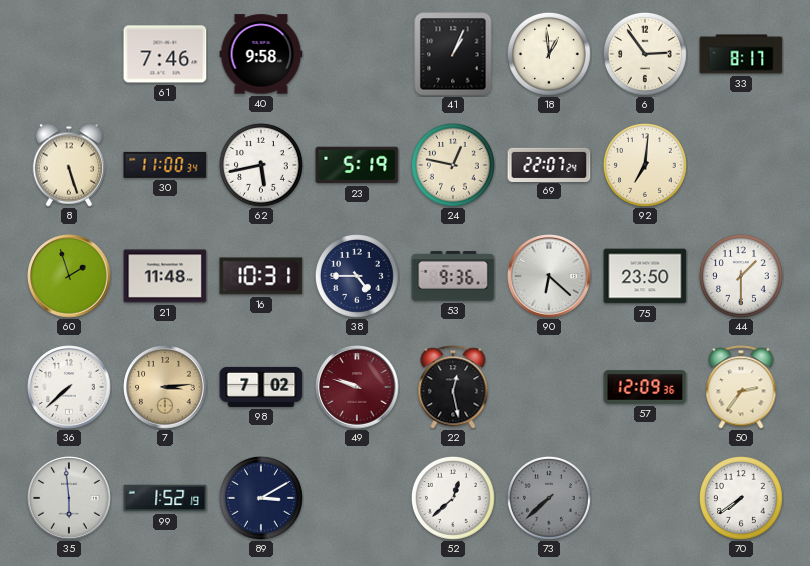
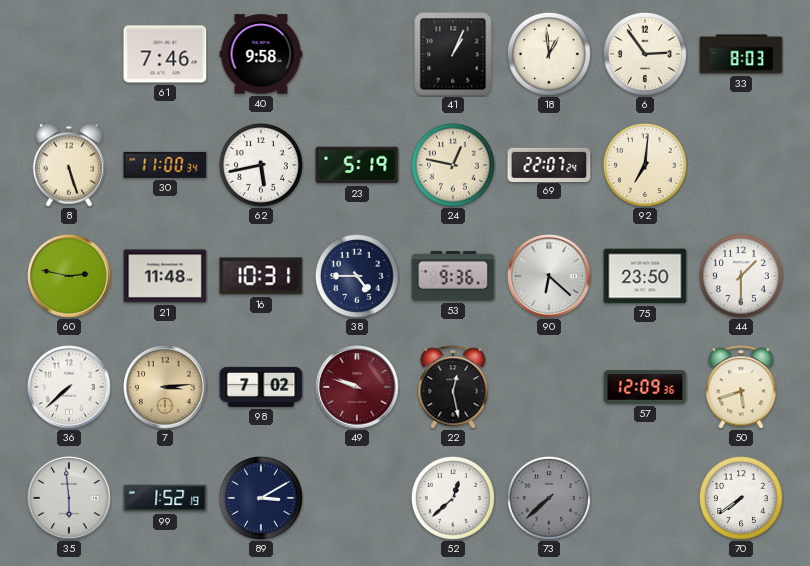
33: 8:17 -> 8:03 (741, 54)
60: 1:57 -> 2:47 (69, 276)
50: 2:36 -> 5:42 (741, 387)
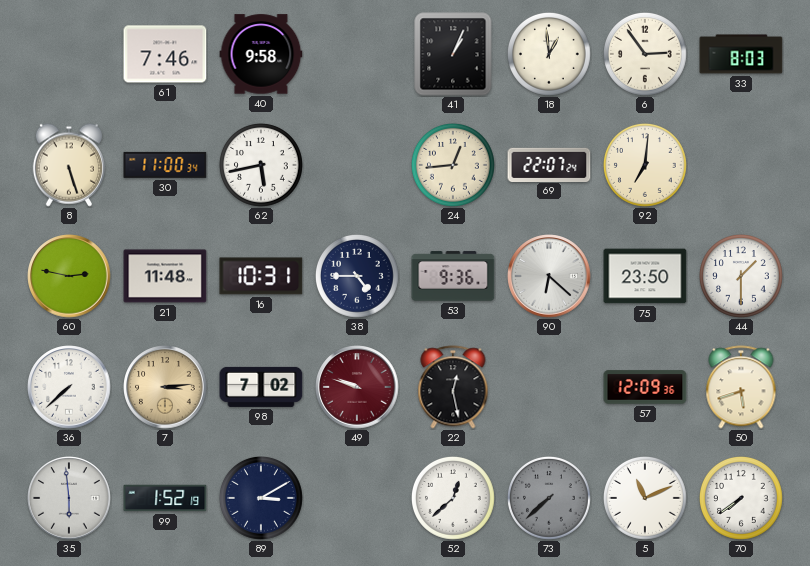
23: 5:19 -> none (357, 165)
24: 12:47 -> 12:44 (454, 166)
5: none -> 11:11 (646, 499)
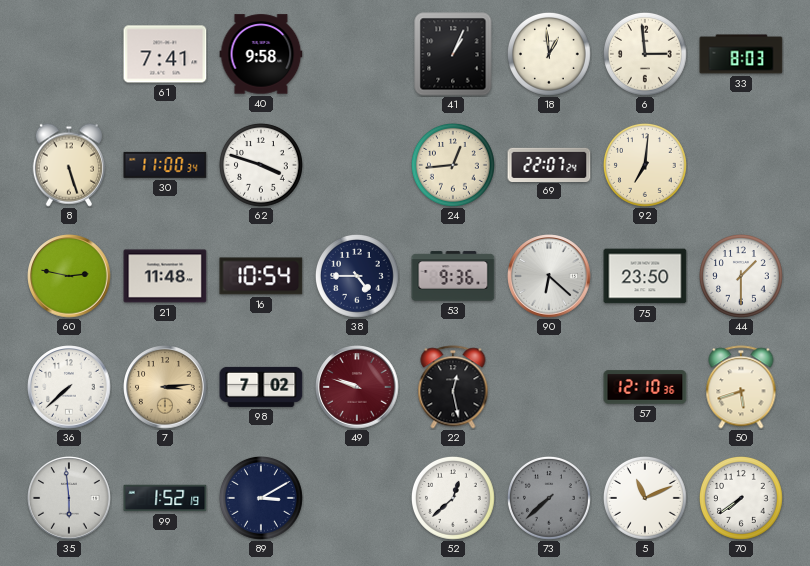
61: 7:46 -> 7:41 (165, 54)
6: 2:54 -> 2:59 (646, 55)
62: 5:43 -> 3:48 (262, 166)
16: 10:31 -> 10:54 (261, 276)
57: 12:09 -> 12:10 (645, 387)
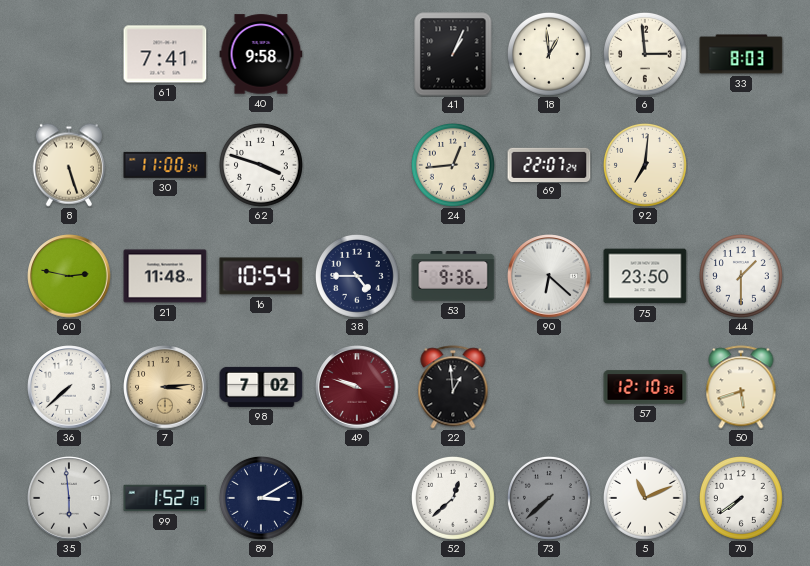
22: 12:28 -> 12:59 (453, 387)
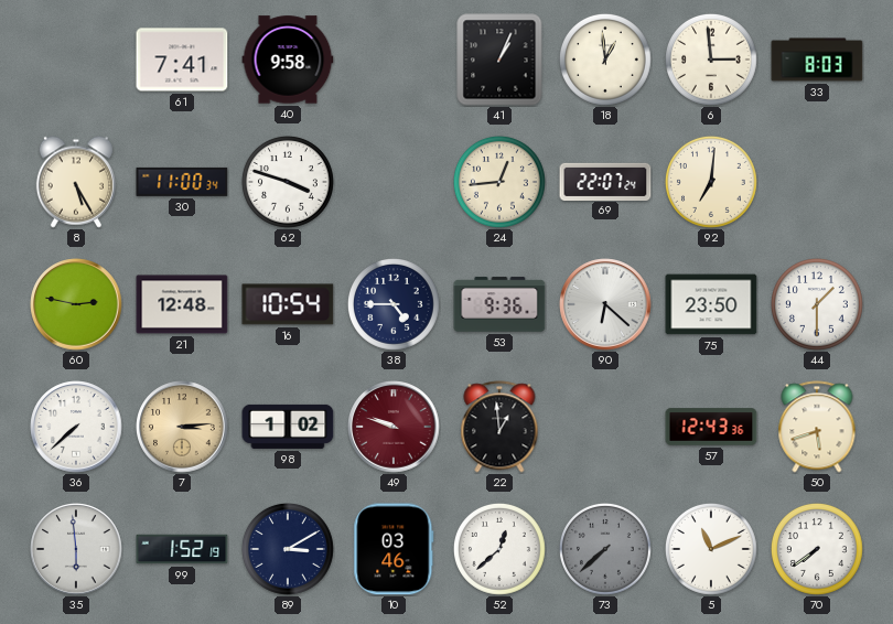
8: 5:27 -> 5:25 (75, 182)
21: 11:48 -> 12:48 (182, 304)
98: 7:02 -> 1:02 (288, 427)
57: 12:10 -> 12:43 (711, 427)
10: none -> 03:46 (394, 549)
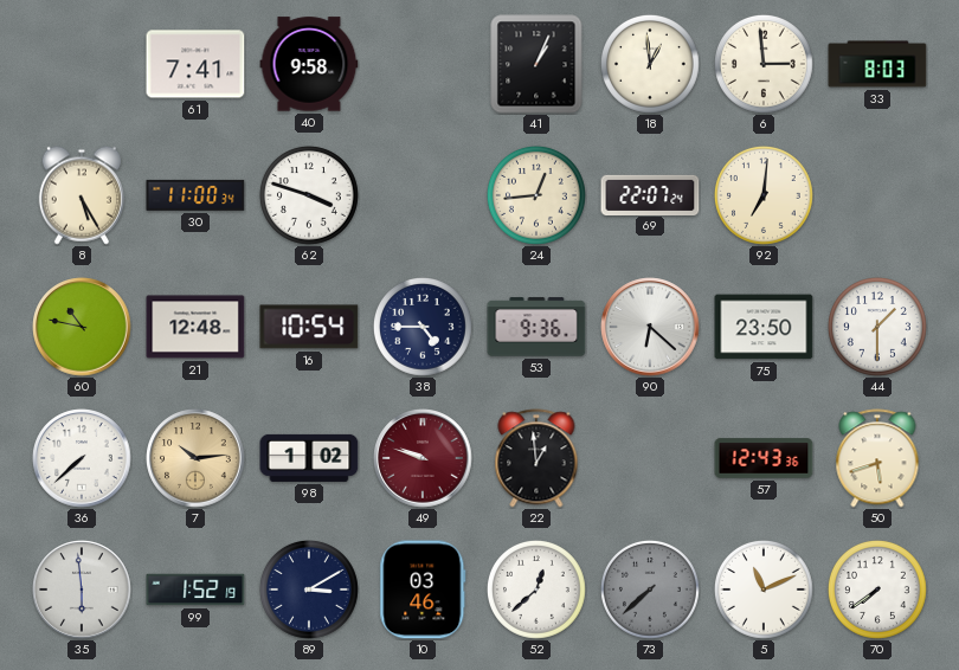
60: 2:47 -> 10:47 (82, 327)
7: 3:14 -> 10:14 (195, 458)
